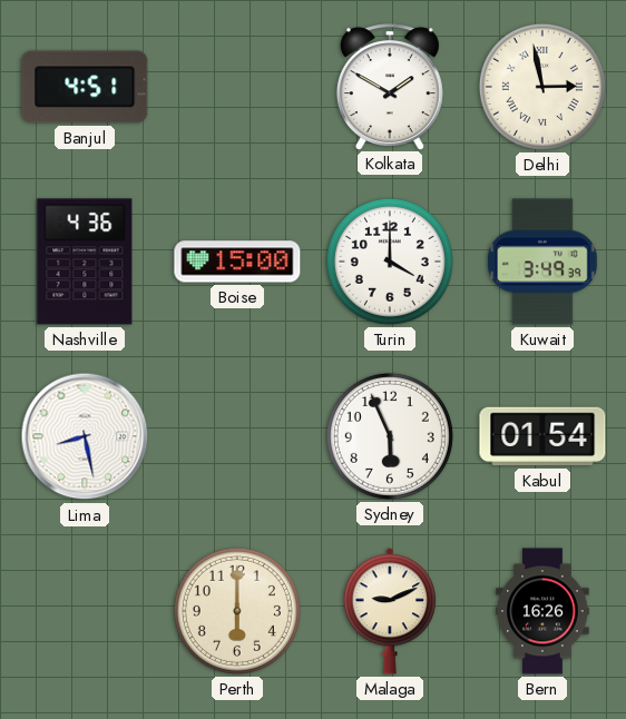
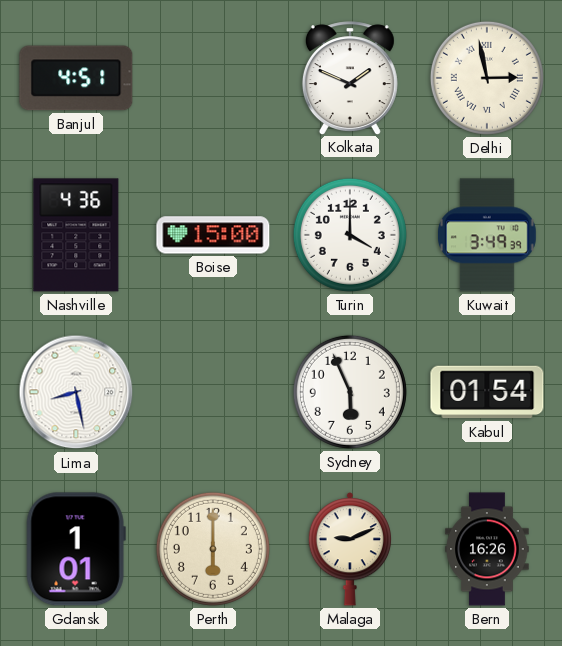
Kolkata: 1:50 -> 1:49 (350, 78)
Gdansk: none -> 1:01 (76, 549)
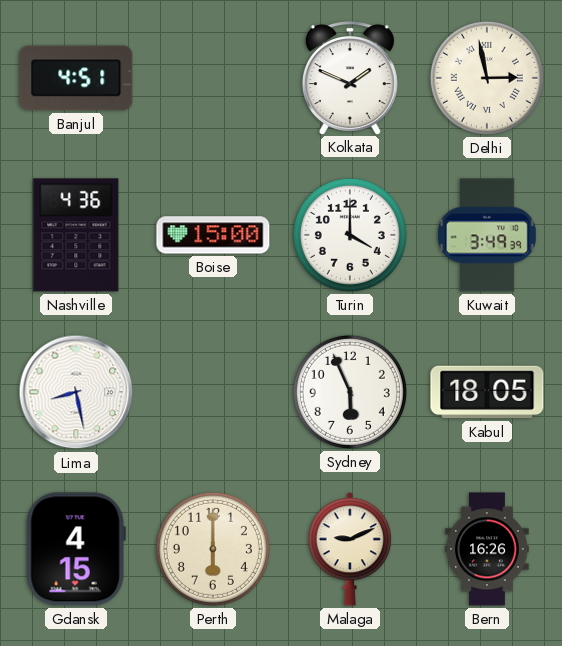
Kabul: 01:54 -> 18:05 (487, 392)
Gdansk: 1:01 -> 4:15 (76, 549)
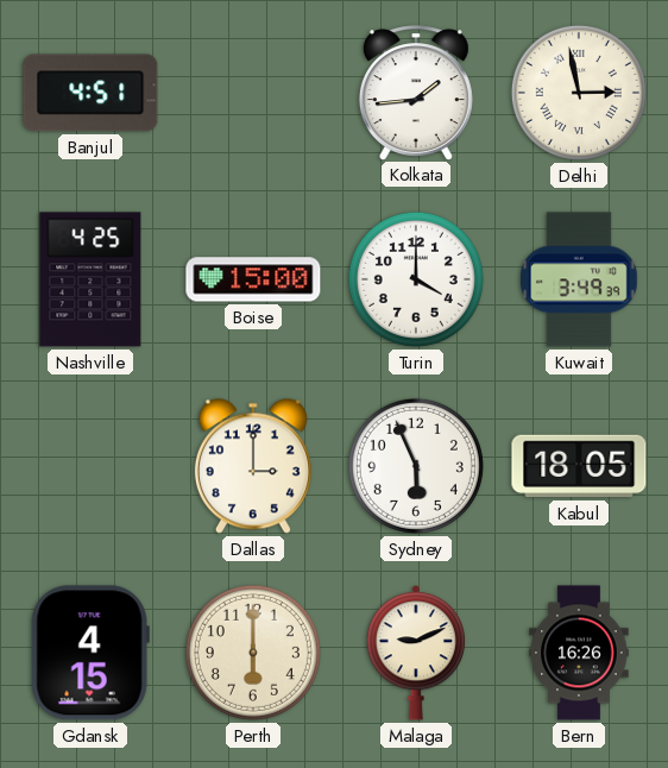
Kolkata: 1:49 -> 1:44 (416, 93)
Nashville: 4:36 -> 4:25 (90, 279)
Lima: 8:28 -> none (76, 392)
Dallas: none -> 3:00 (253, 466)
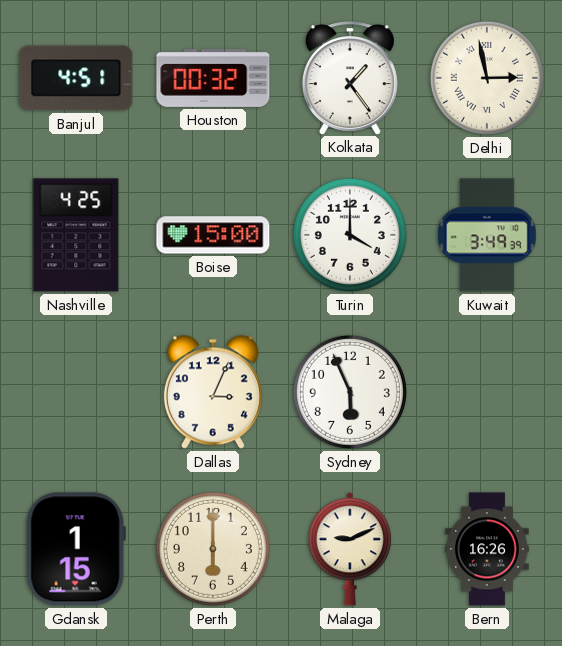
Houston: none -> 00:32 (213, 78)
Kolkata: 1:44 -> 1:24 (350, 78)
Dallas: 3:00 -> 3:04 (213, 392)
Kabul: 18:05 -> none (579, 466)
Gdansk: 4:15 -> 1:15 (76, 549)
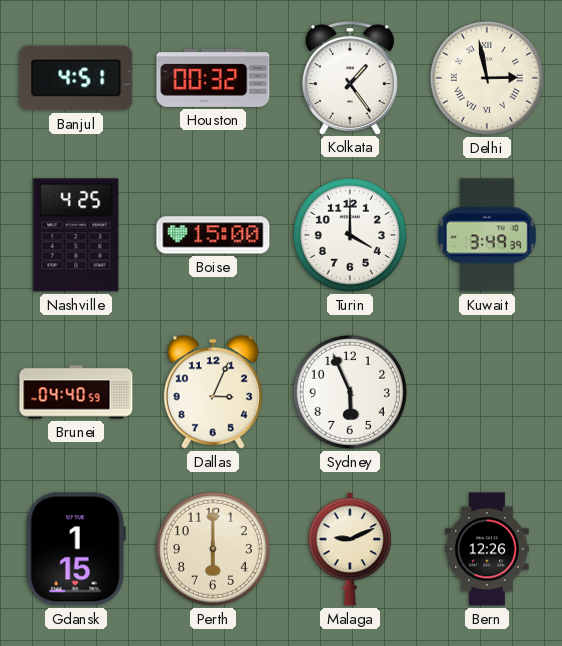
Brunei: none -> 04:40 (76, 392)
Bern: 16:26 -> 12:26 (487, 549)
